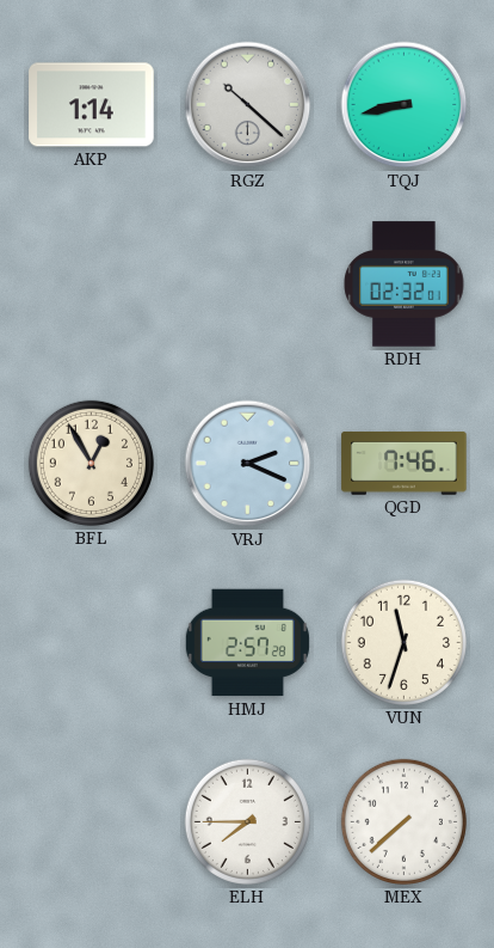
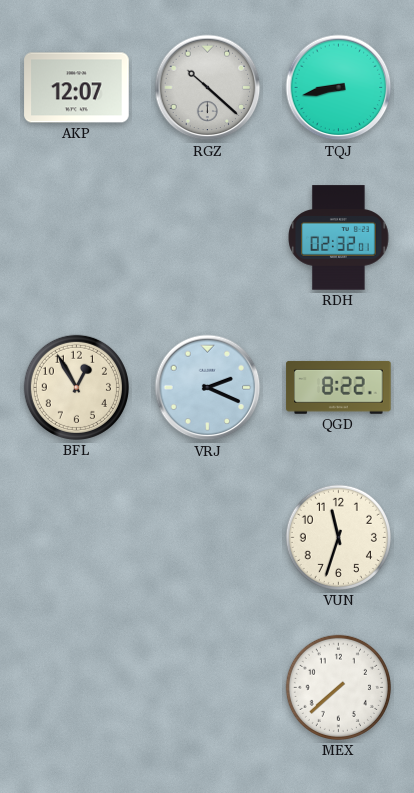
AKP: 1:14 -> 12:07 (77, 88)
QGD: 7:46 -> 8:22 (339, 387)
HMJ: 2:57 -> none (247, 643)
ELH: 7:45 -> none (247, 821)
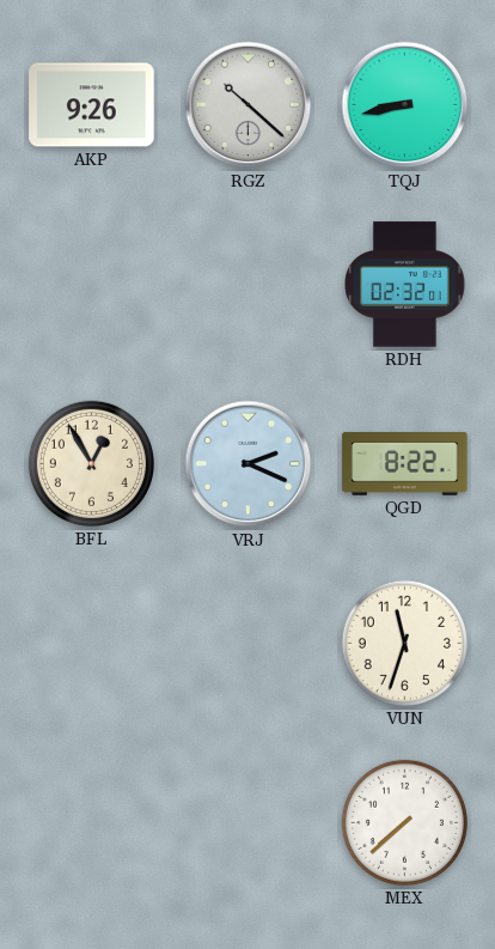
AKP: 12:07 -> 9:26 (92, 105)
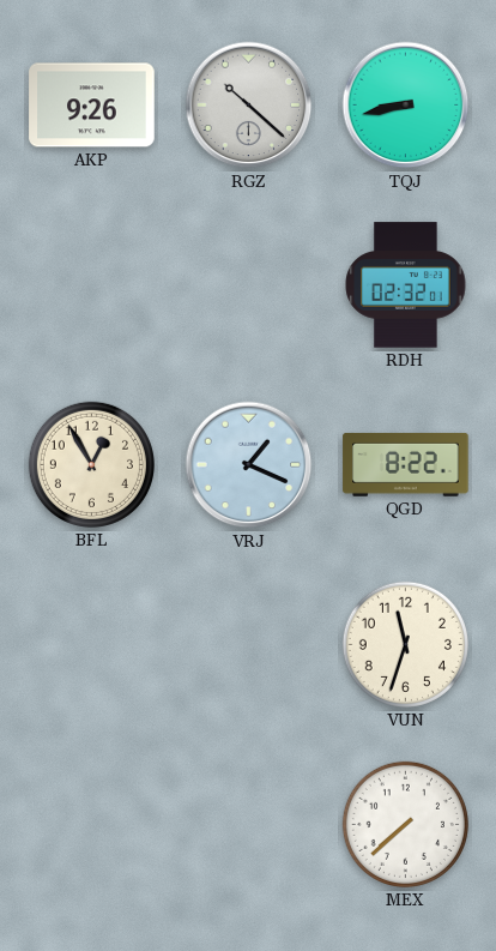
VRJ: 2:19 -> 1:19 (249, 465)
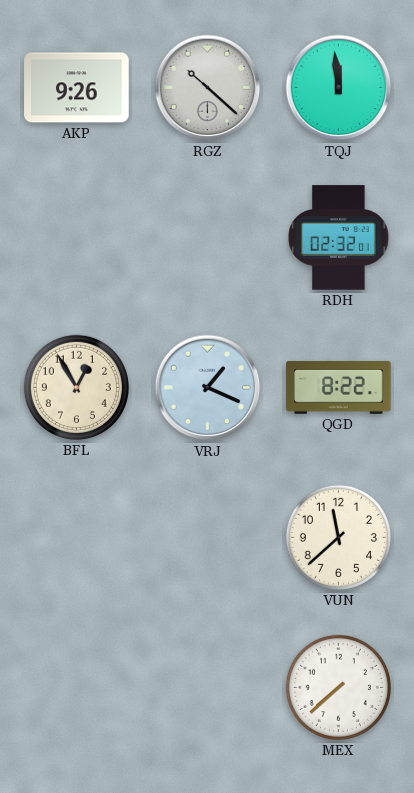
TQJ: 8:43 -> 11:59 (339, 88)
VUN: 11:33 -> 11:38 (338, 537)
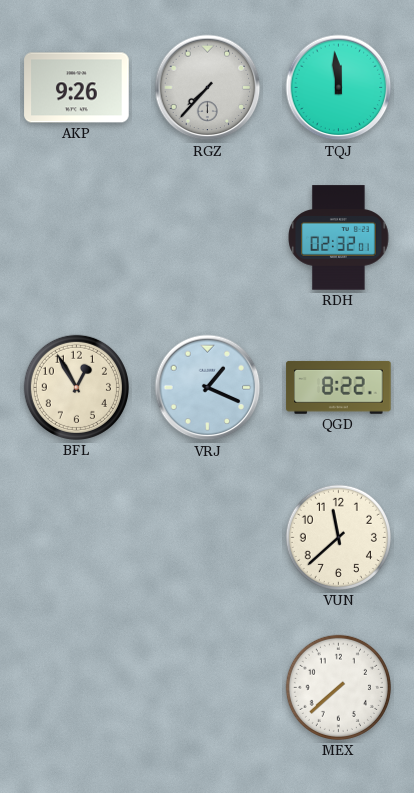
RGZ: 10:22 -> 7:37 (208, 88)
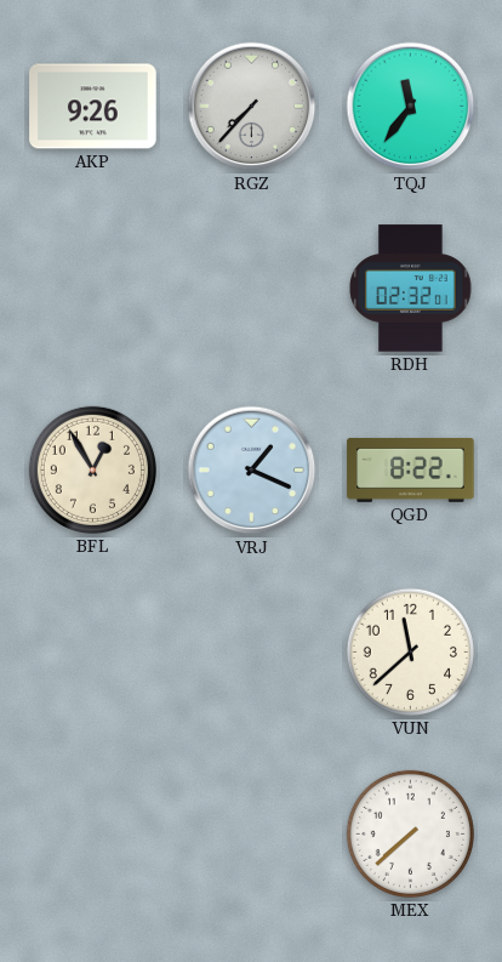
TQJ: 11:59 -> 11:36 (411, 107)
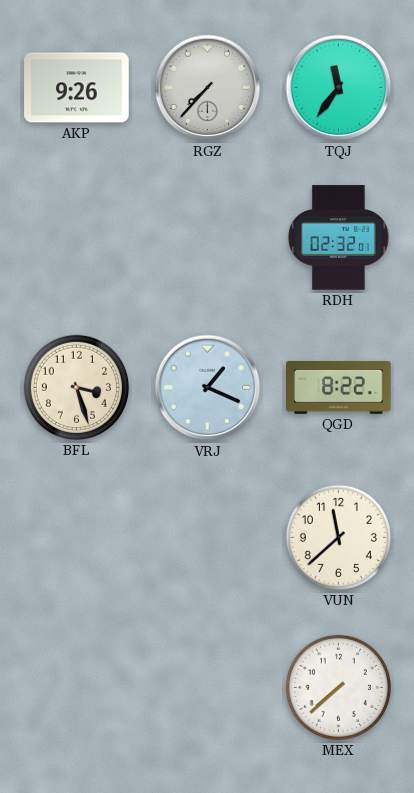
BFL: 12:55 -> 3:27 (76, 387)
